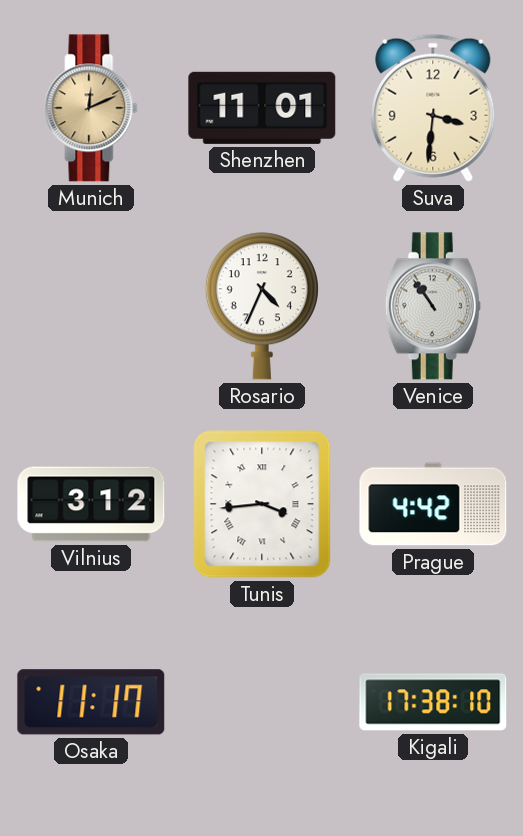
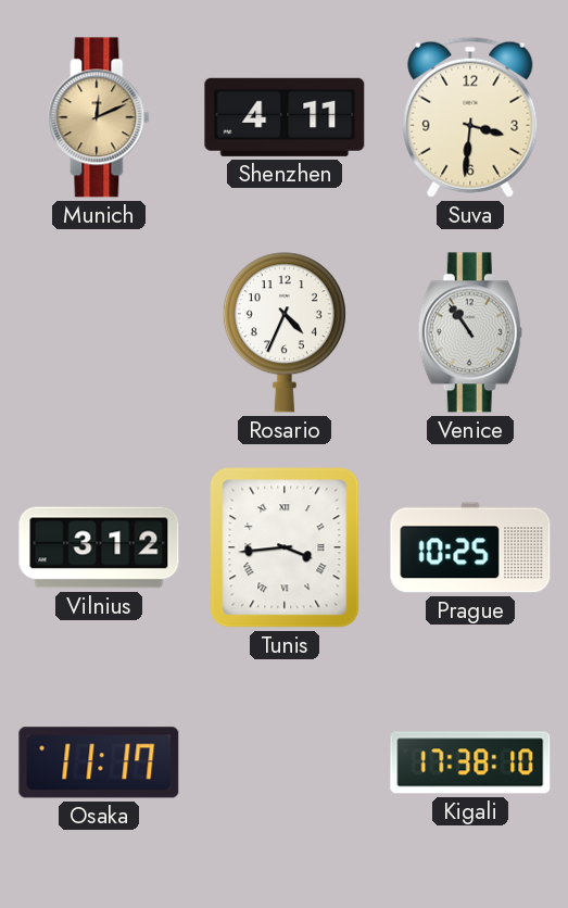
Shenzhen: 11:01 -> 4:11 (285, 117)
Prague: 4:42 -> 10:25 (470, 547)
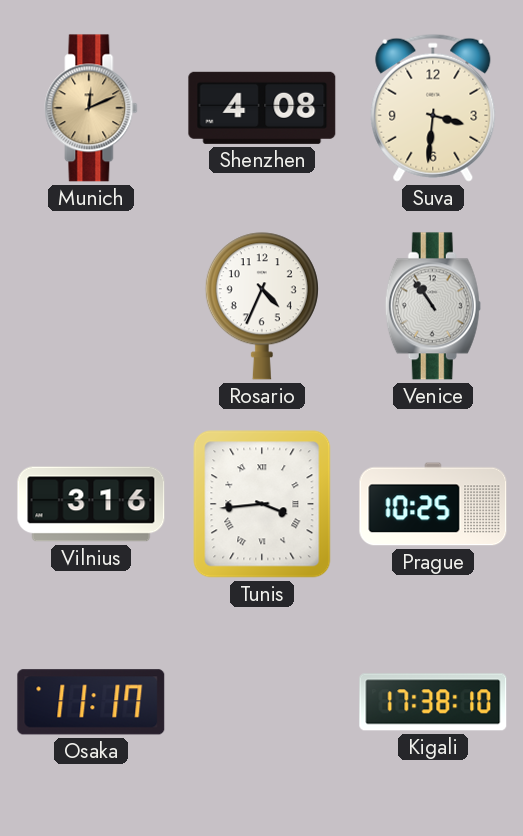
Shenzhen: 4:11 -> 4:08 (262, 108)
Vilnius: 3:12 -> 3:16 (91, 504)
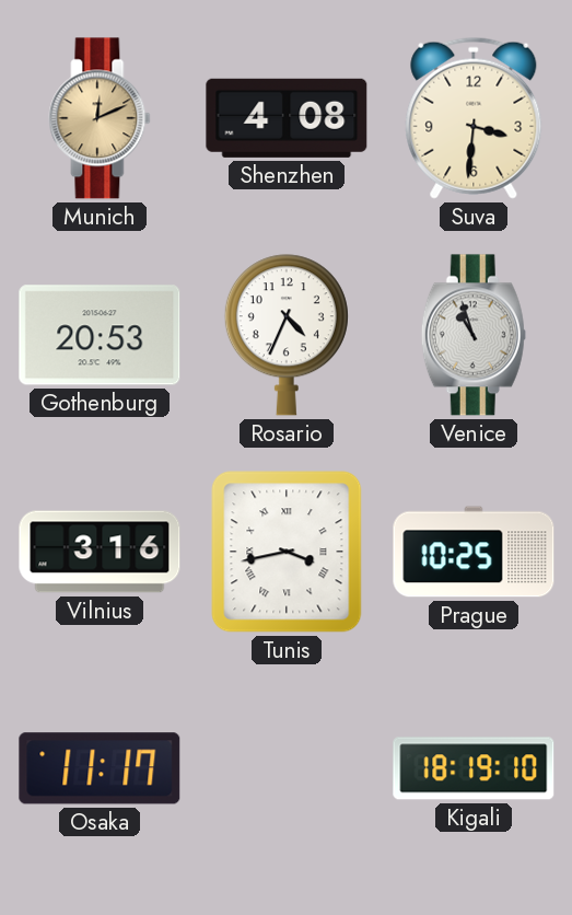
Gothenburg: none -> 20:53 (100, 335)
Venice: 10:54 -> 10:57 (474, 335)
Tunis: 3:44 -> 3:43 (287, 552)
Kigali: 17:38 -> 18:19 (474, 768)
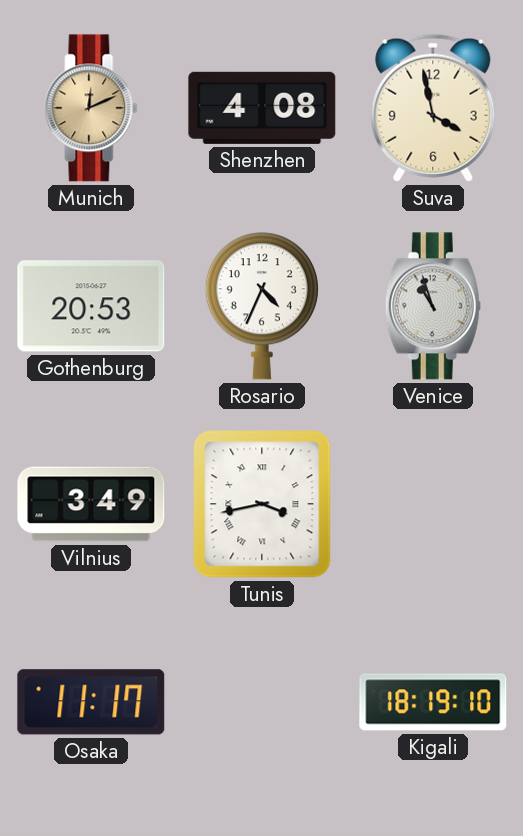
Suva: 3:31 -> 3:58 (433, 108)
Vilnius: 3:16 -> 3:49 (91, 504)
Prague: 10:25 -> none (474, 552)
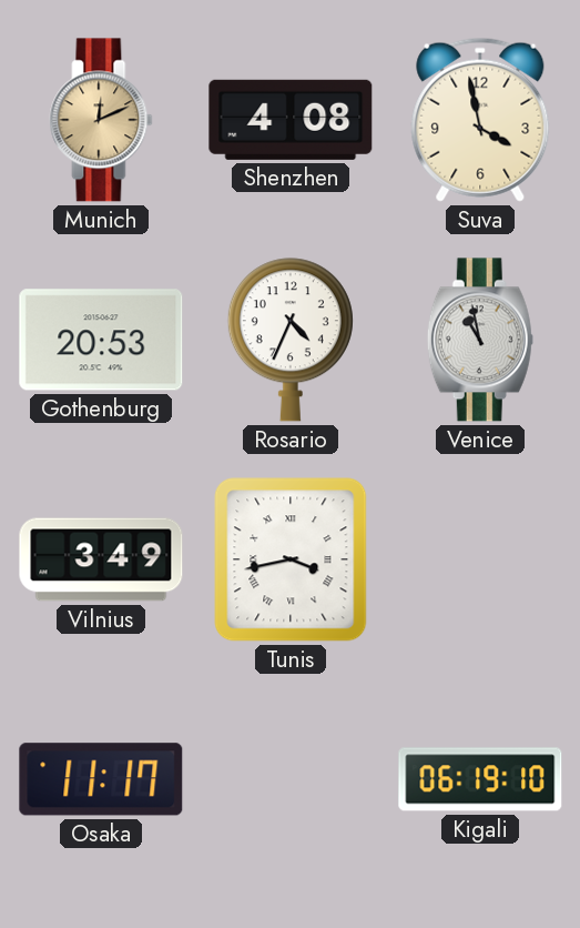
Venice: 10:57 -> 10:58 (480, 340)
Kigali: 18:19 -> 06:19 (480, 779)
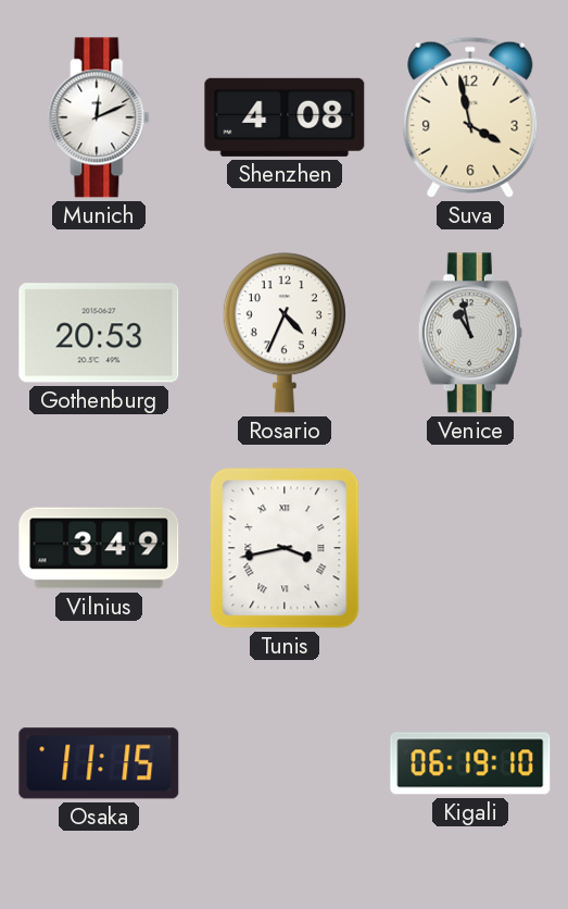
Munich dial: champagne -> white (99, 117)
Osaka: 11:17 -> 11:15 (99, 763)
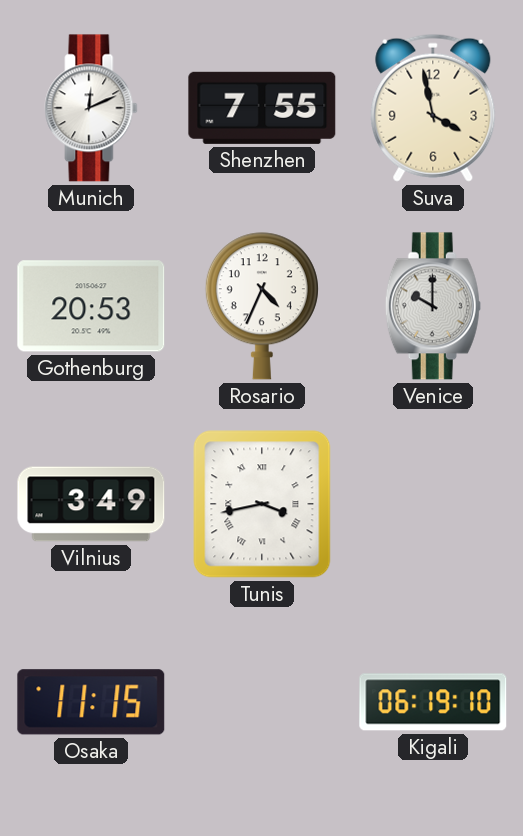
Shenzhen: 4:08 -> 7:55 (262, 108)
Venice: 10:58 -> 10:00 (433, 306)
